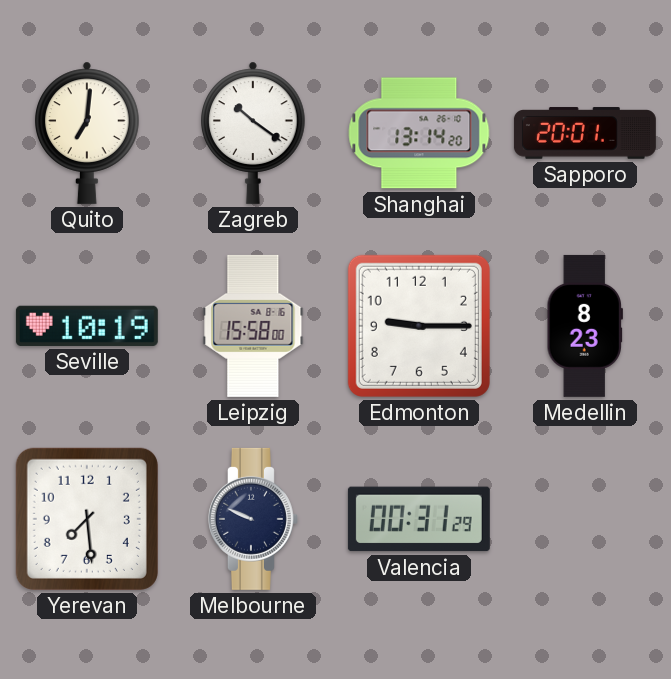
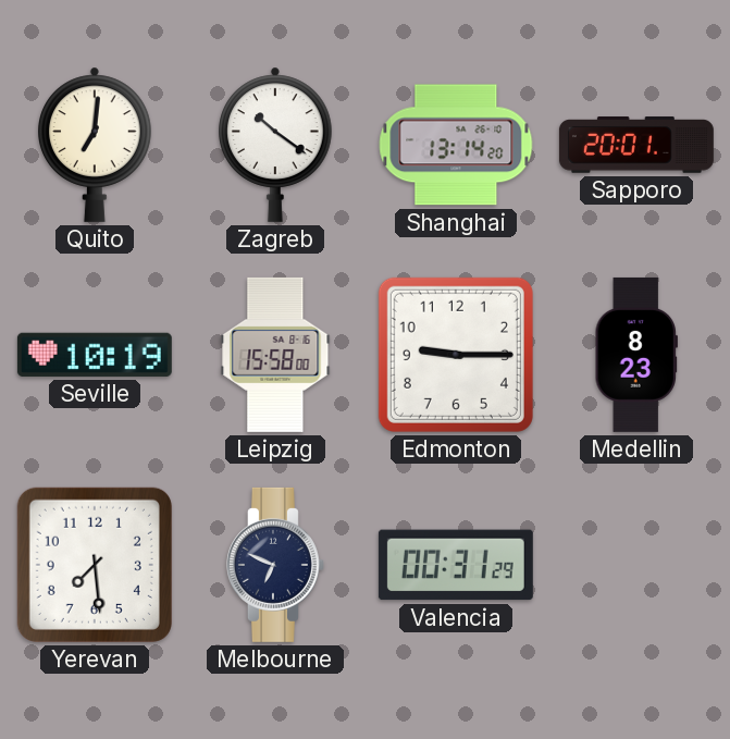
Melbourne: 9:49 -> 6:49 (275, 565)
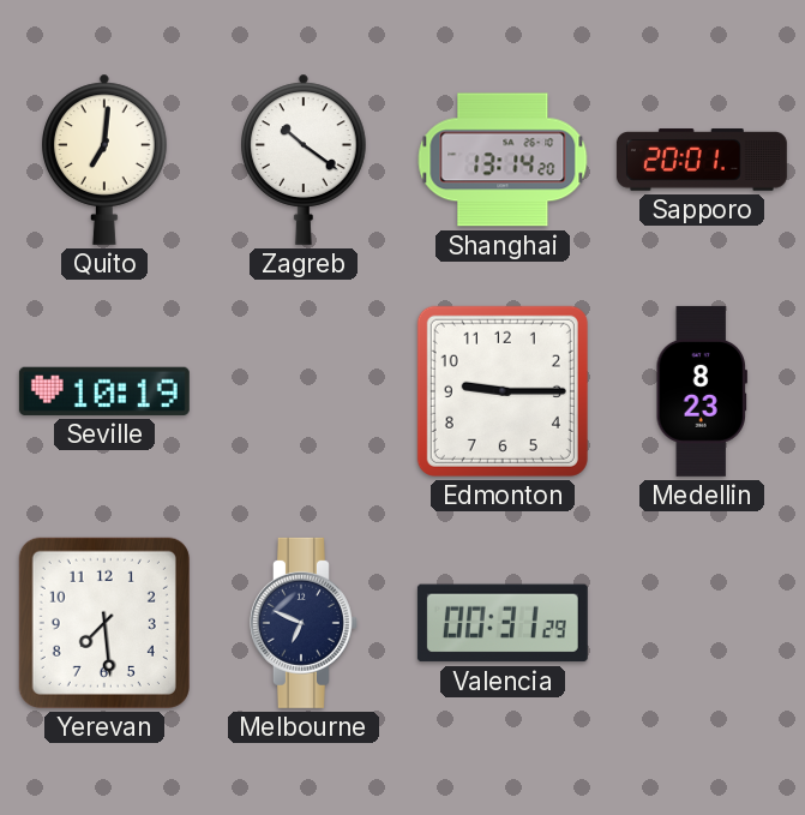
Leipzig: 15:58 -> none (275, 355)
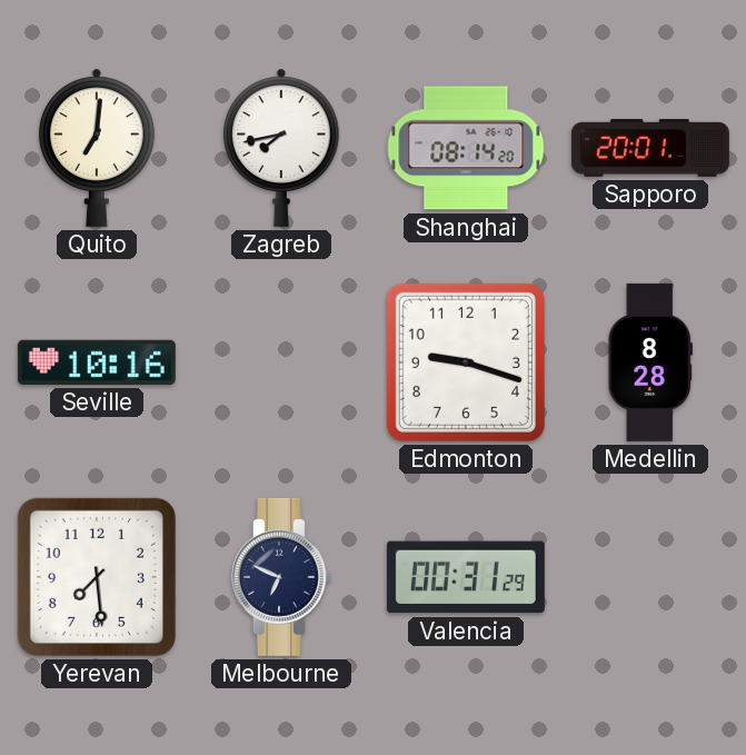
Zagreb: 10:21 -> 7:43 (281, 148)
Shanghai: 13:14 -> 08:14 (466, 148)
Seville: 10:19 -> 10:16 (97, 362)
Edmonton: 9:15 -> 9:18 (466, 362)
Medellin: 8:23 -> 8:28 (650, 362)
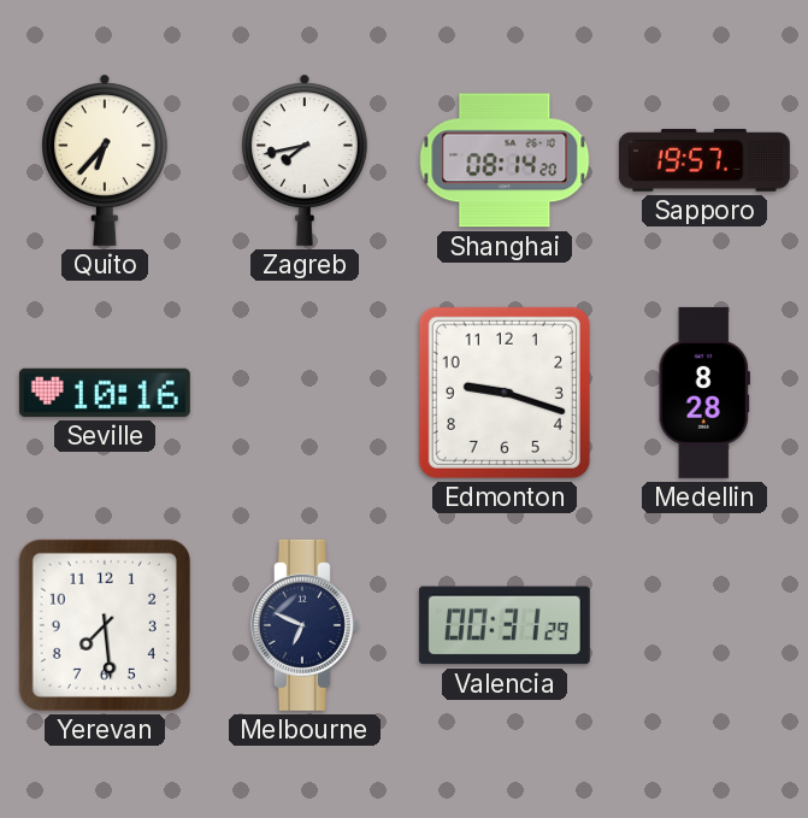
Quito: 7:01 -> 6:37 (105, 160)
Sapporo: 20:01 -> 19:57 (704, 160)
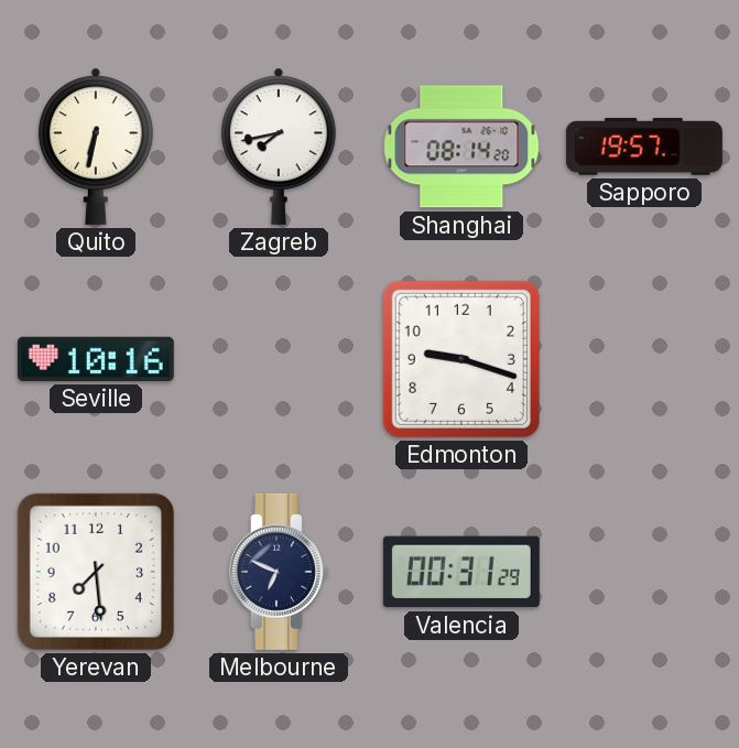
Quito: 6:37 -> 6:32 (96, 147)
Medellin: 8:28 -> none (704, 393)
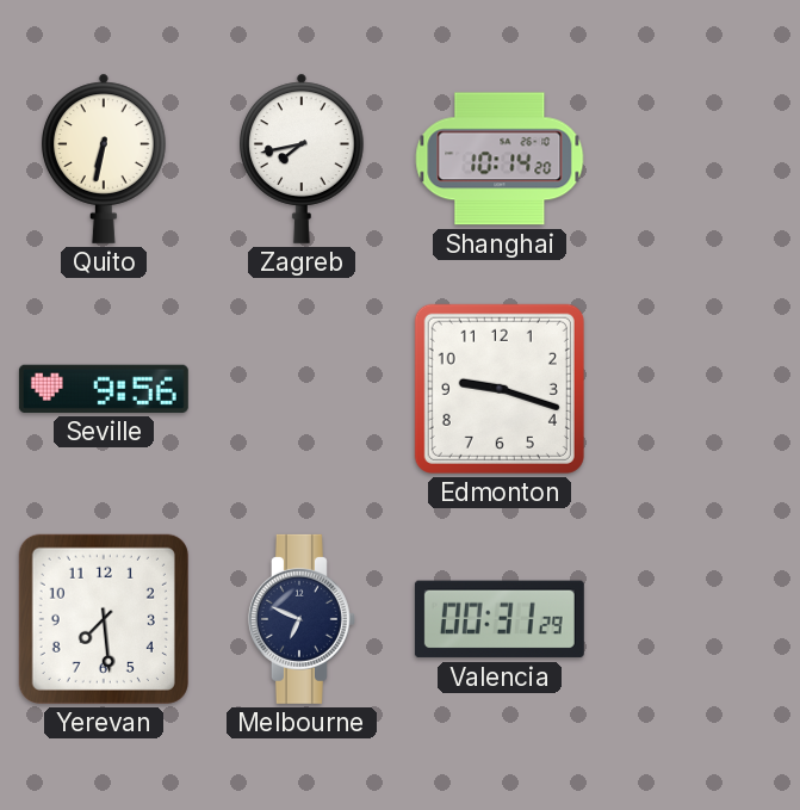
Shanghai: 08:14 -> 10:14 (500, 159)
Sapporo: 19:57 -> none (644, 147)
Seville: 10:16 -> 9:56 (104, 389)
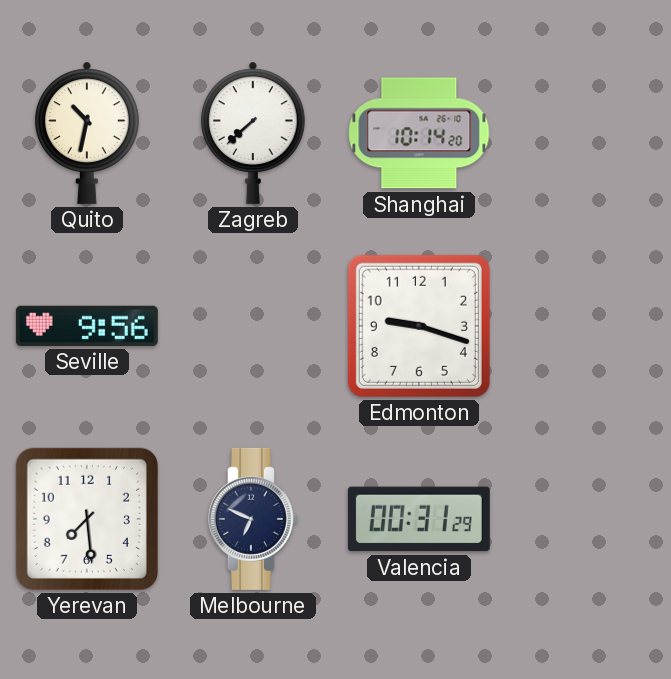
Quito: 6:32 -> 10:32 (87, 133)
Zagreb: 7:43 -> 7:38 (253, 133)
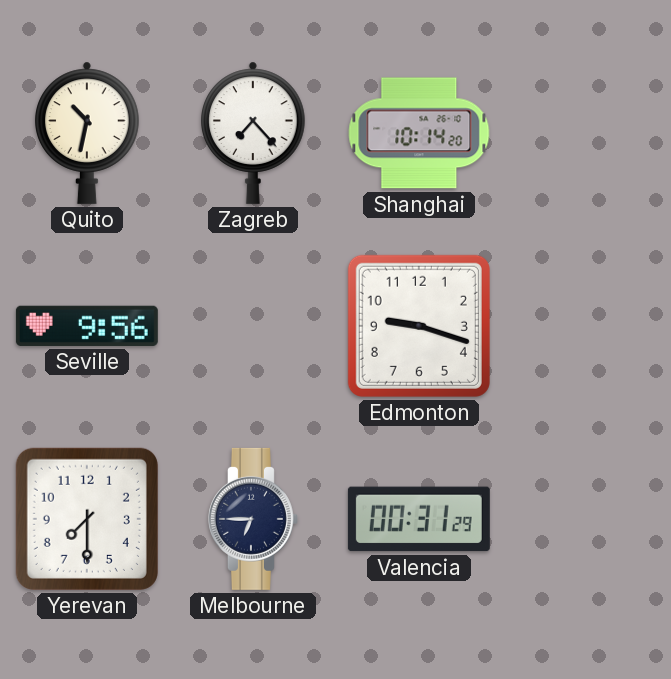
Zagreb: 7:38 -> 7:23 (253, 133)
Yerevan: 7:29 -> 7:30 (87, 519)
Melbourne: 6:49 -> 6:45 (253, 519)
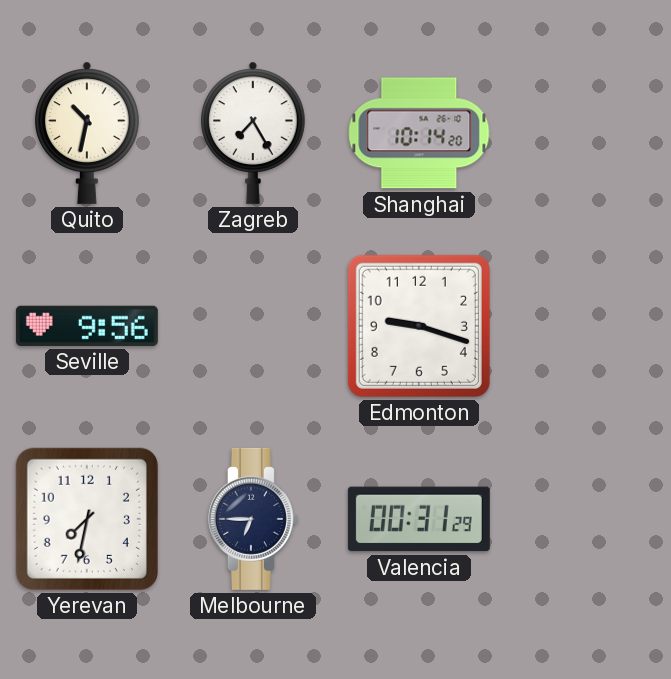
Zagreb: 7:23 -> 7:25 (253, 133)
Yerevan: 7:30 -> 7:32 (87, 519)
